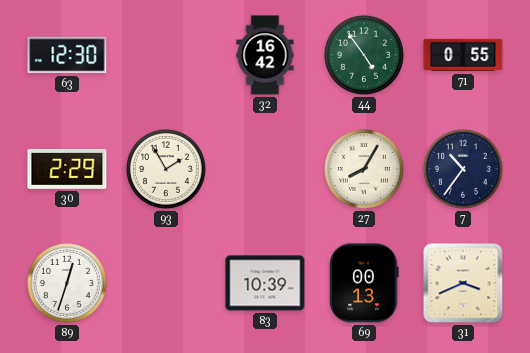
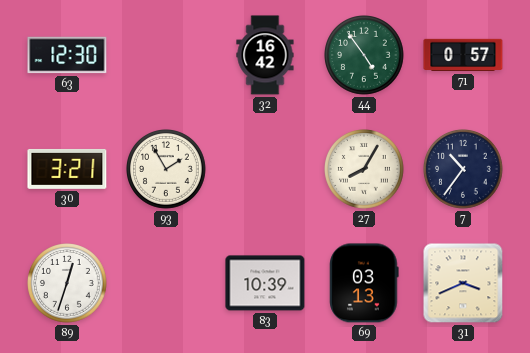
71: 0:55 -> 0:57 (463, 55)
30: 2:29 -> 3:21 (67, 169)
69: 00:13 -> 03:13 (364, 283)
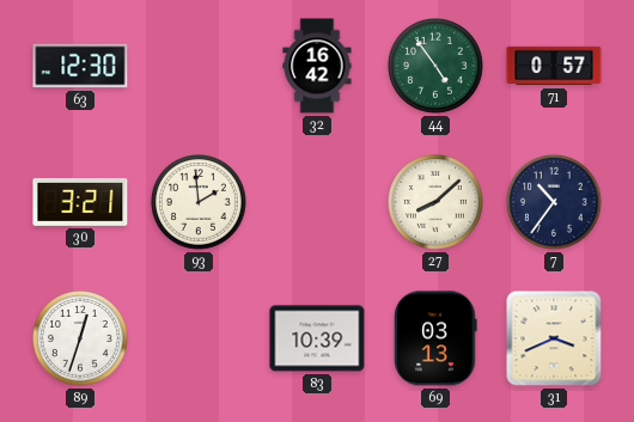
93: 1:55 -> 1:59 (200, 203)
27: 8:05 -> 8:08 (437, 203)
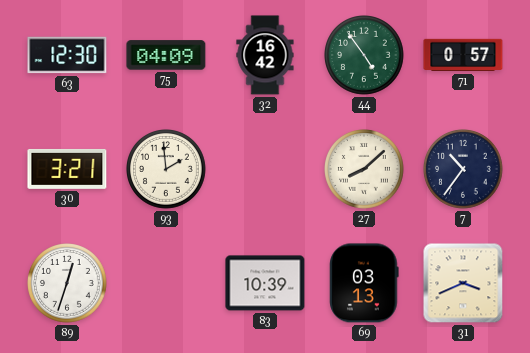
75: none -> 04:09 (166, 55)
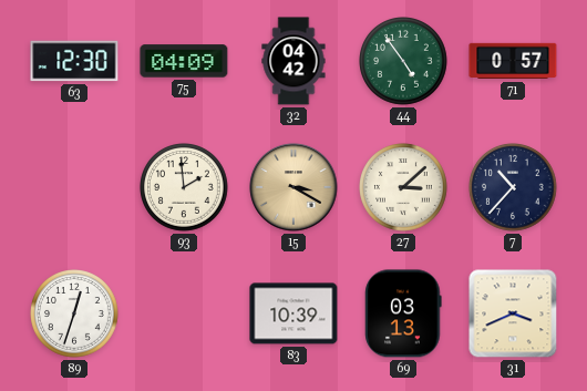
32: 16:42 -> 04:42 (293, 61)
30: 3:21 -> none (67, 169)
15: none -> 3:20 (293, 187)
27: 8:08 -> 3:08 (404, 188)
7: 10:36 -> 10:37 (514, 188)
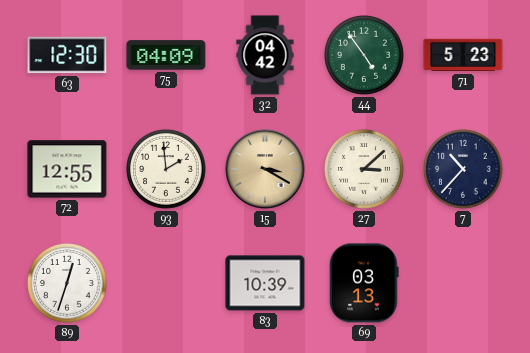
71: 0:57 -> 5:23 (463, 55)
72: none -> 12:55 (67, 169)
31: 3:41 -> none (513, 313)
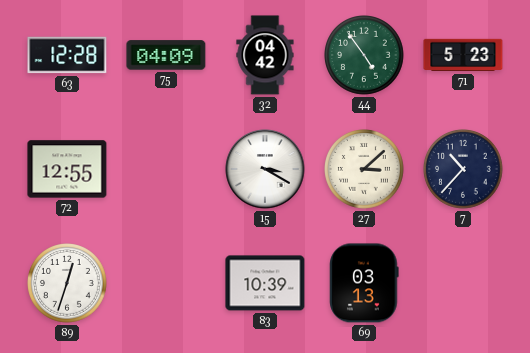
63: 12:30 -> 12:28 (67, 55)
93: 1:59 -> none (167, 170)
15 dial: champagne -> white (265, 169)
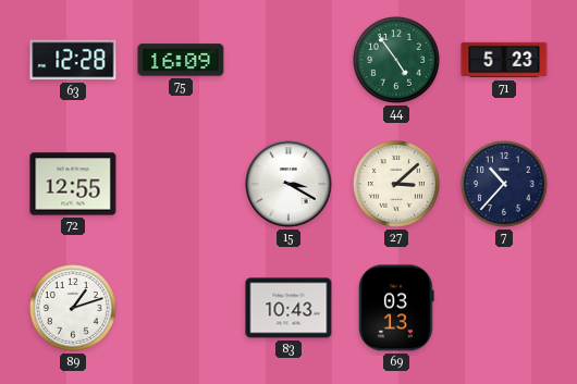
75: 04:09 -> 16:09 (181, 60)
32: 04:42 -> none (265, 55)
89: 12:33 -> 1:12 (74, 309)
83: 10:39 -> 10:43 (288, 308)
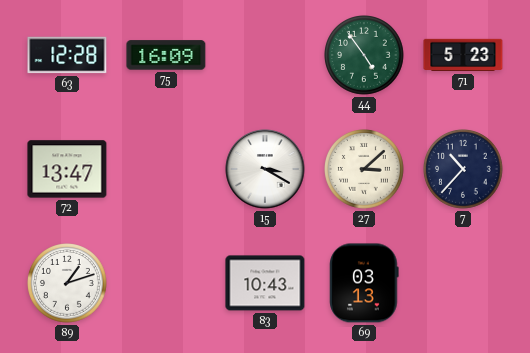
72: 12:55 -> 13:47 (67, 169)
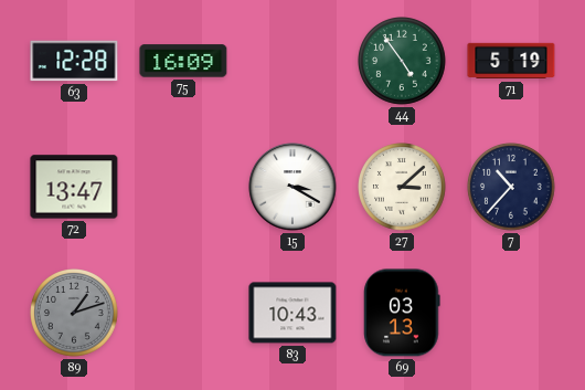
71: 5:23 -> 5:19 (511, 61)
89 dial: white -> grey (75, 314)
